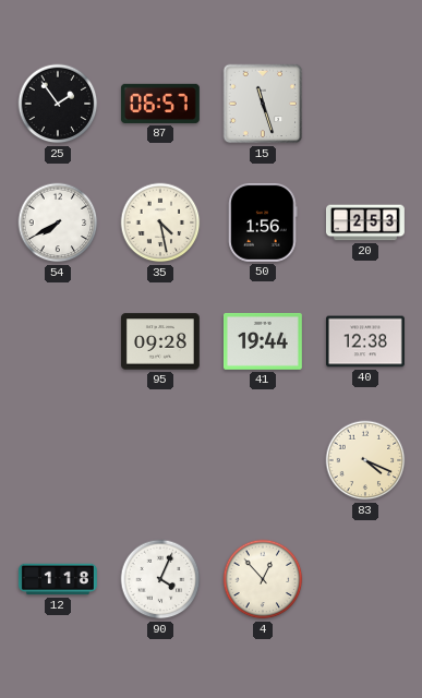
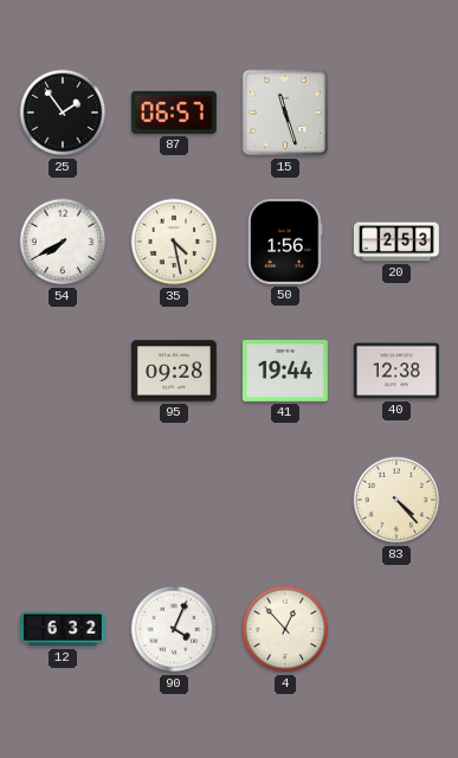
83: 4:19 -> 4:23 (396, 500)
12: 1:18 -> 6:32 (63, 629)
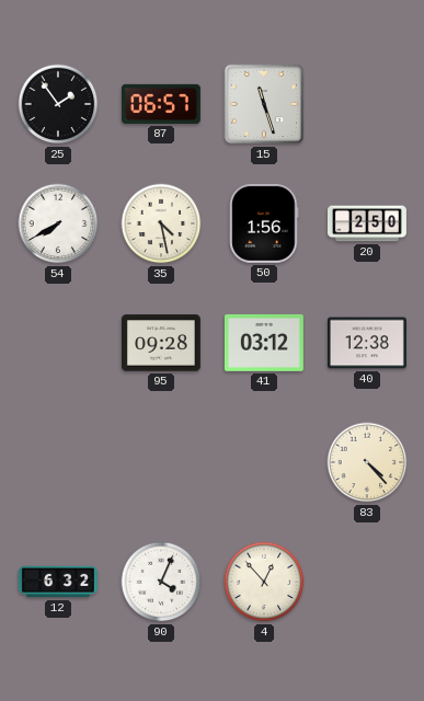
20: 2:53 -> 2:50 (367, 223)
41: 19:44 -> 03:12 (264, 343)
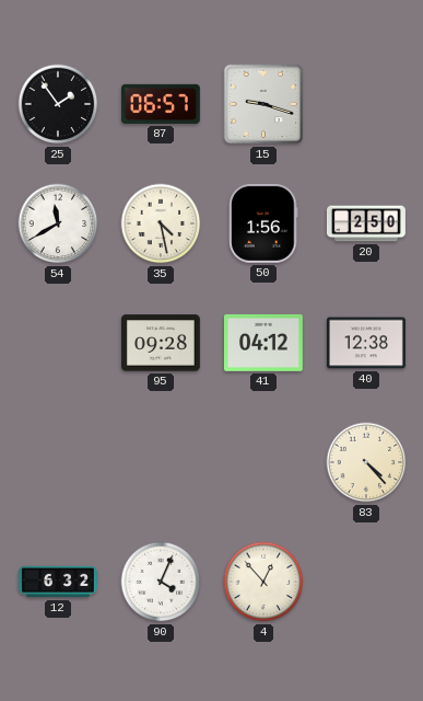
15: 11:27 -> 9:18 (263, 104)
54: 7:40 -> 11:40 (58, 223)
41: 03:12 -> 04:12 (263, 343)
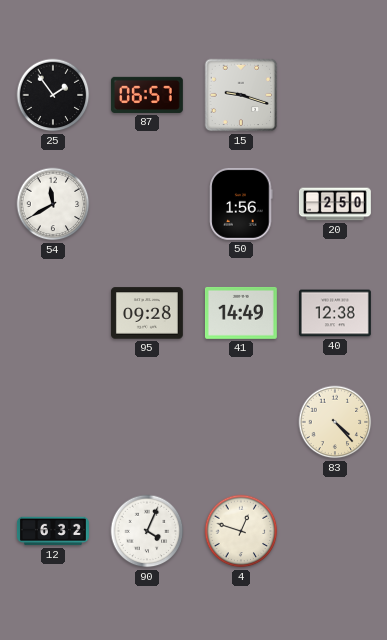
35: 4:28 -> none (161, 223)
41: 04:12 -> 14:49 (241, 313)
4: 12:53 -> 12:48 (241, 531)
